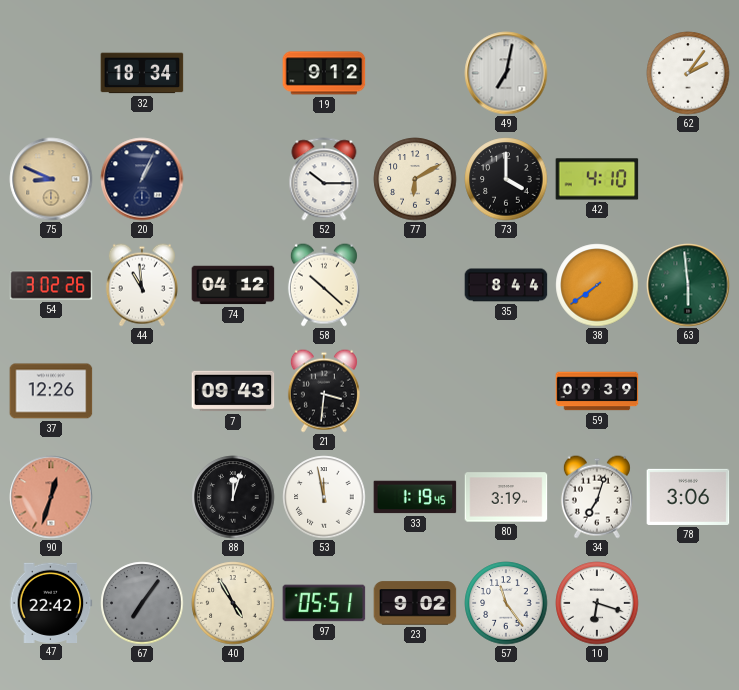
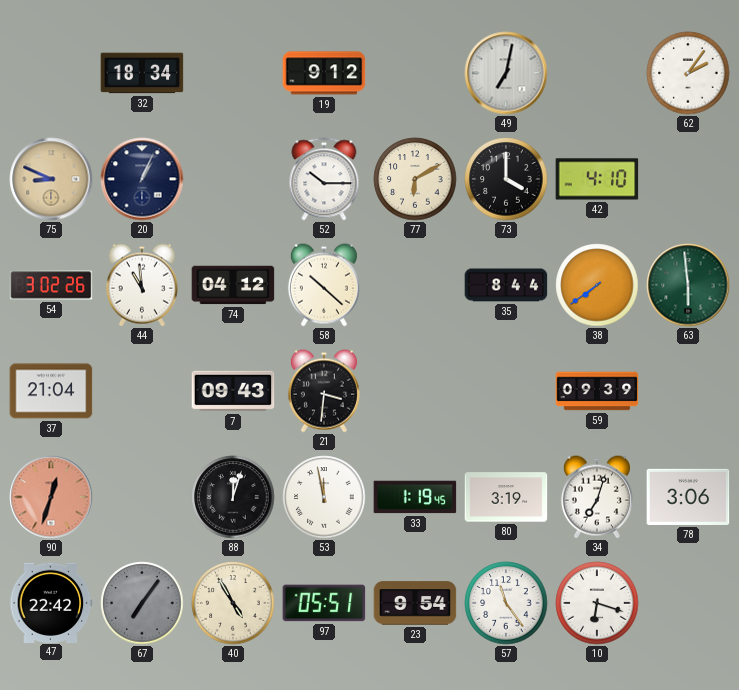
37: 12:26 -> 21:04 (51, 391)
23: 9:02 -> 9:54 (415, 603)
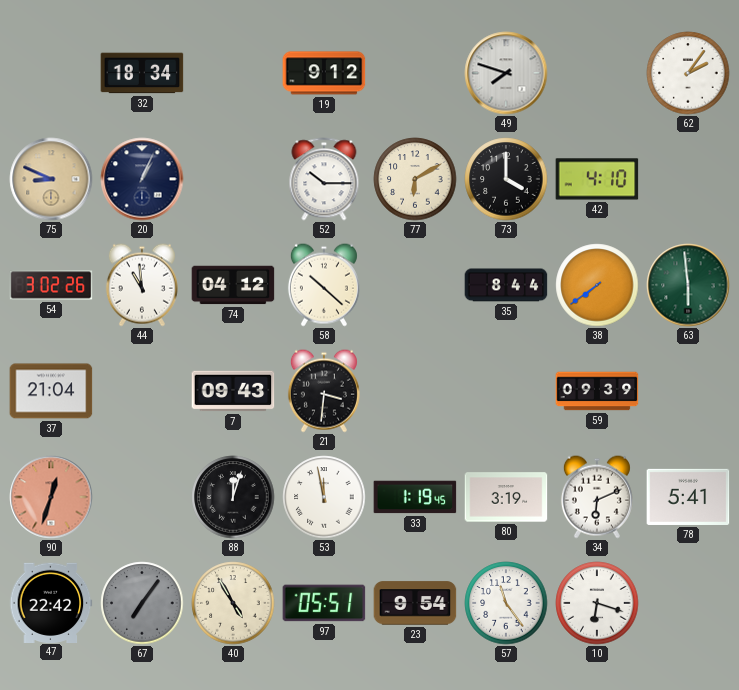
49: 7:02 -> 7:48 (506, 73)
34: 7:03 -> 6:11 (597, 497)
78: 3:06 -> 5:41 (688, 497)
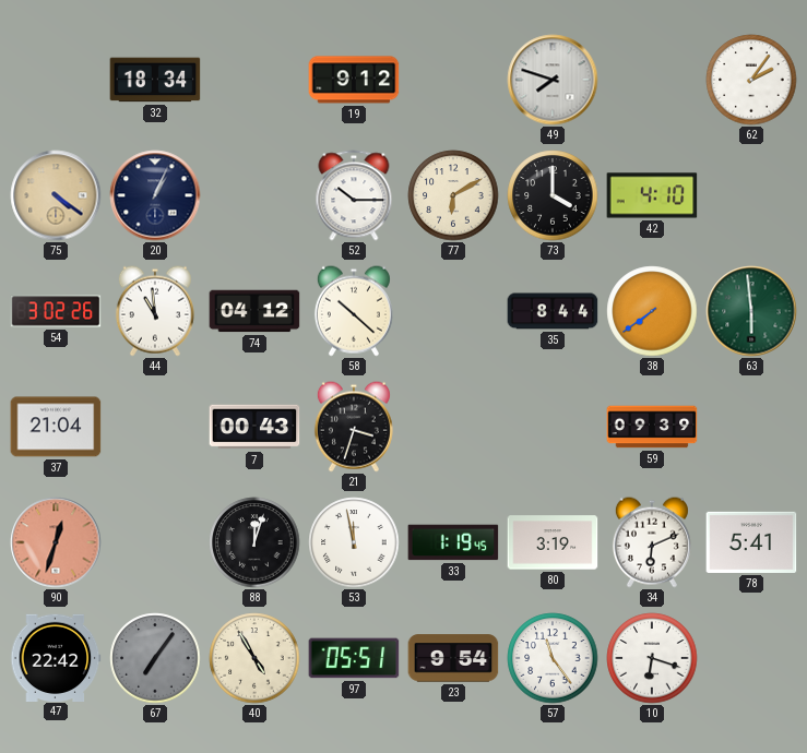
75: 8:49 -> 4:21 (56, 195)
7: 09:43 -> 00:43 (254, 427)
21: 3:31 -> 3:33 (354, 427)
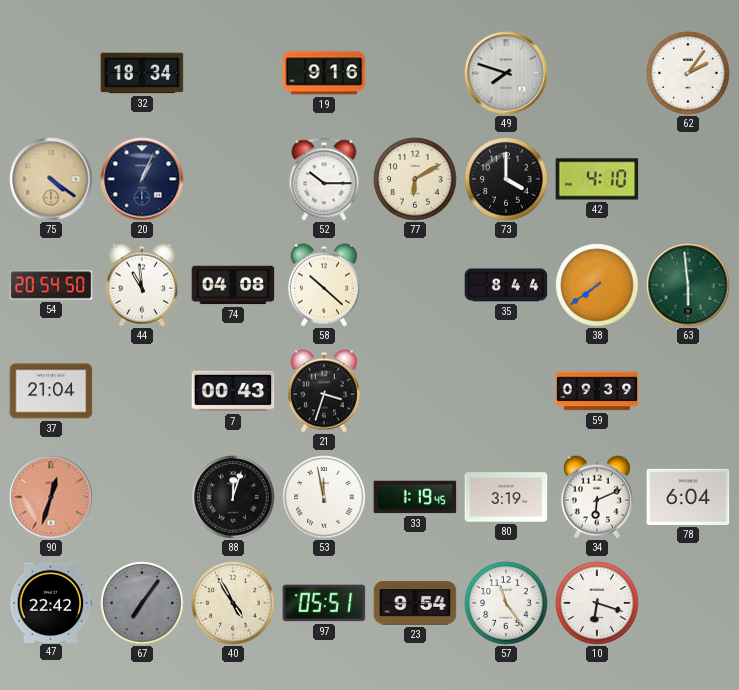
19: 9:12 -> 9:16 (324, 73)
54: 3:02 -> 20:54 (51, 285)
74: 04:12 -> 04:08 (233, 285)
78: 5:41 -> 6:04 (688, 497)
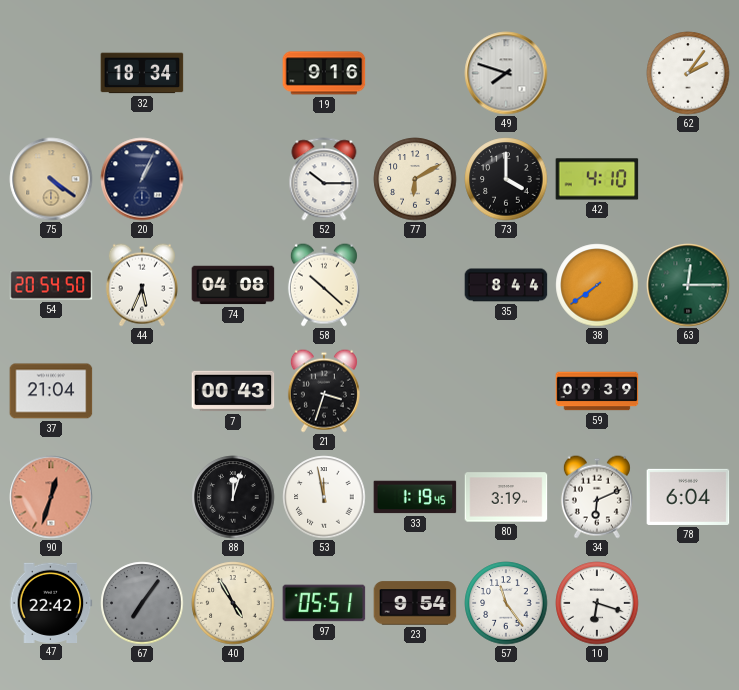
44: 10:59 -> 5:34 (142, 285)
63: 5:59 -> 12:15 (688, 285)
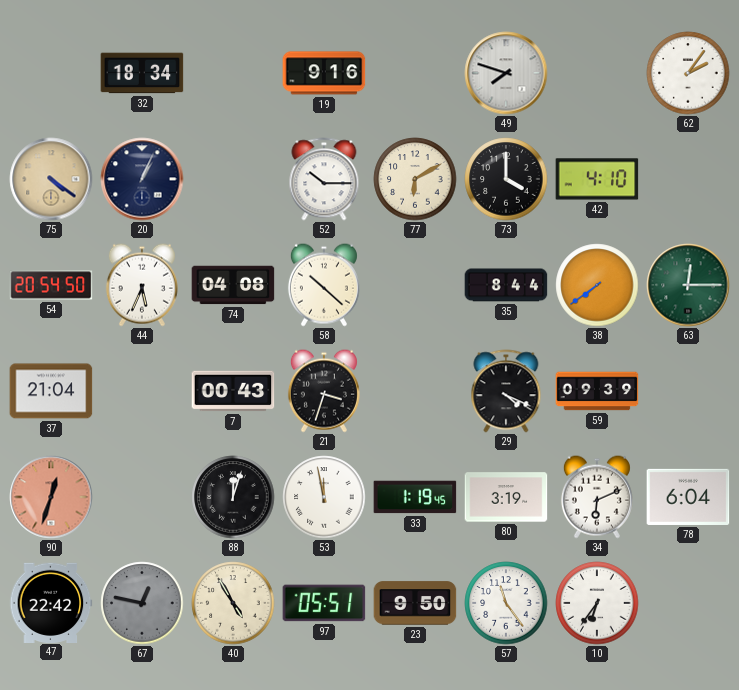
29: none -> 4:19 (506, 391)
67: 7:06 -> 12:47 (142, 603)
23: 9:54 -> 9:50 (415, 603)
10: 6:18 -> 6:36 (597, 603)
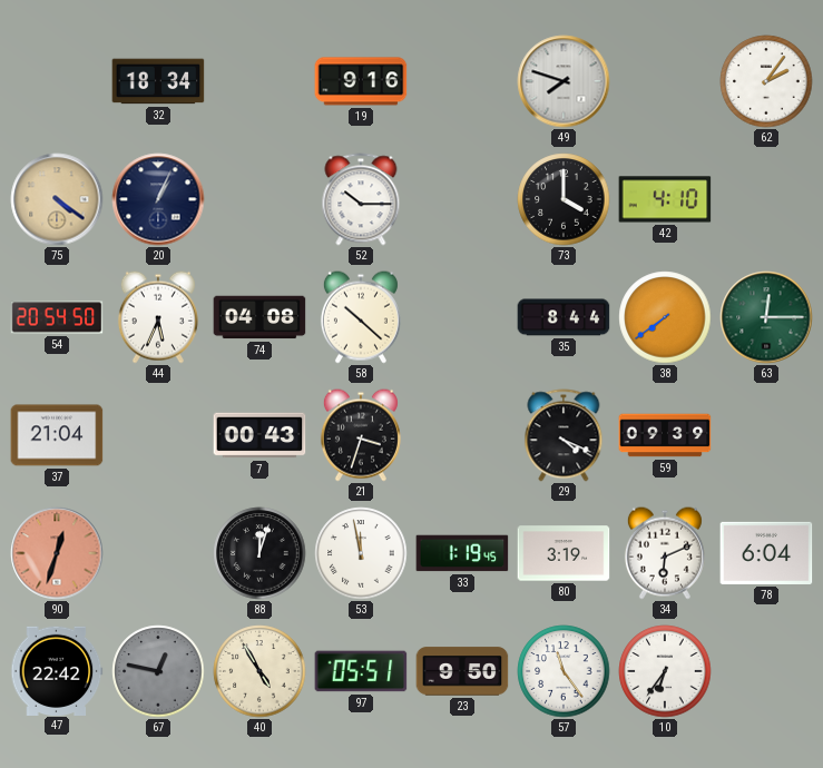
77: 6:10 -> none (415, 179)
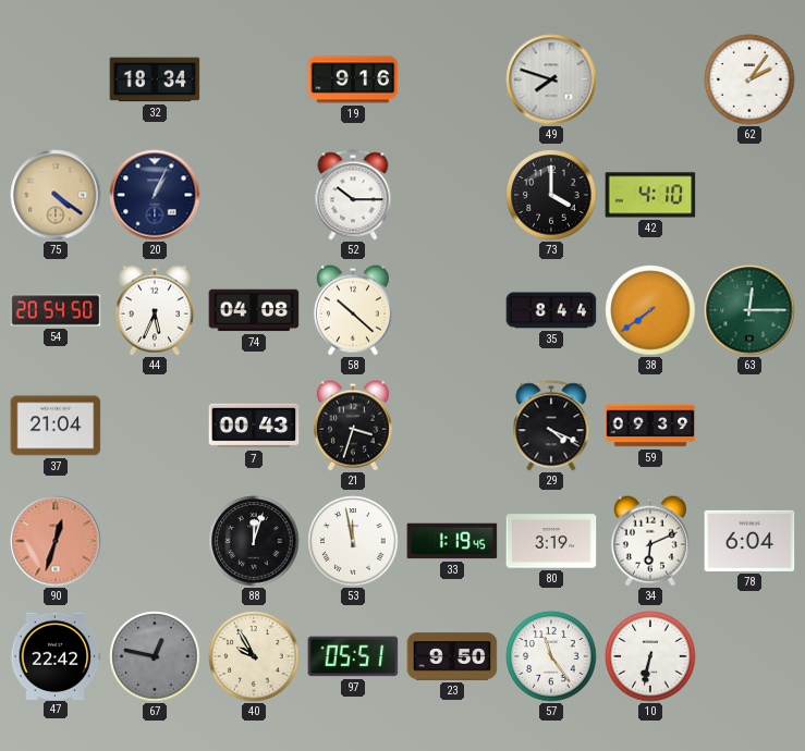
40: 4:55 -> 9:55 (254, 656)
10: 6:36 -> 6:32 (650, 656)
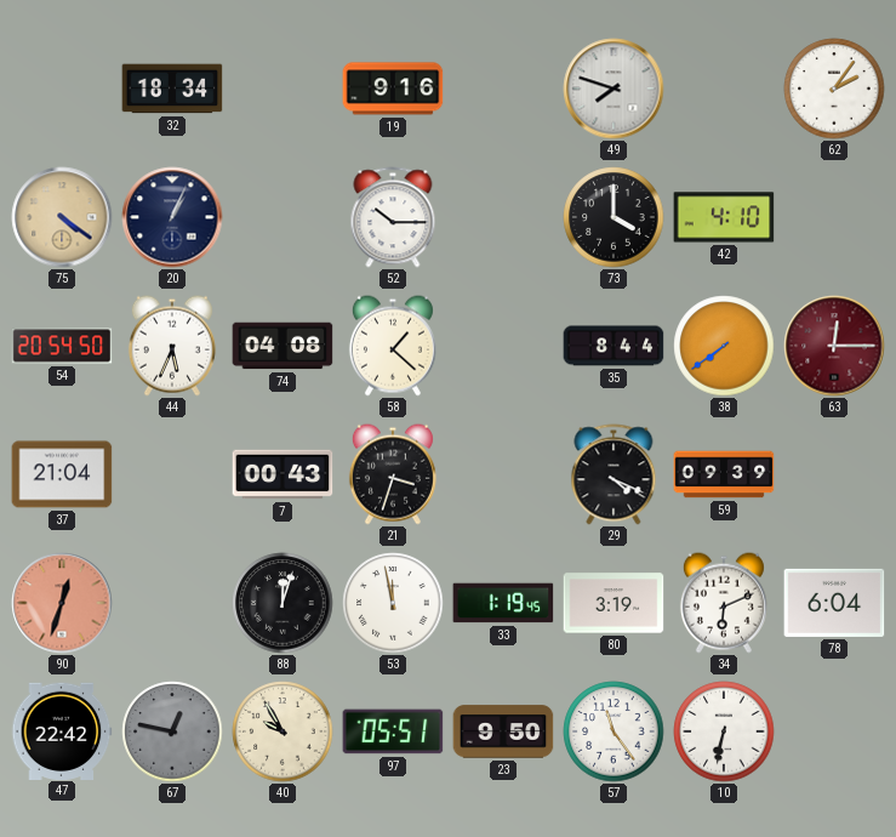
58: 10:22 -> 1:22 (393, 346)
63 dial: green -> burgundy (834, 346)
